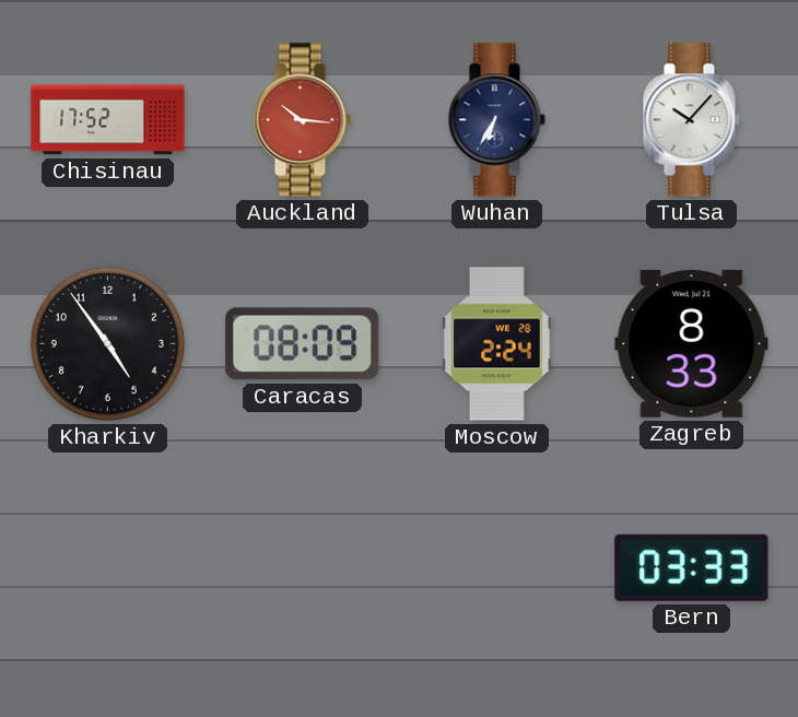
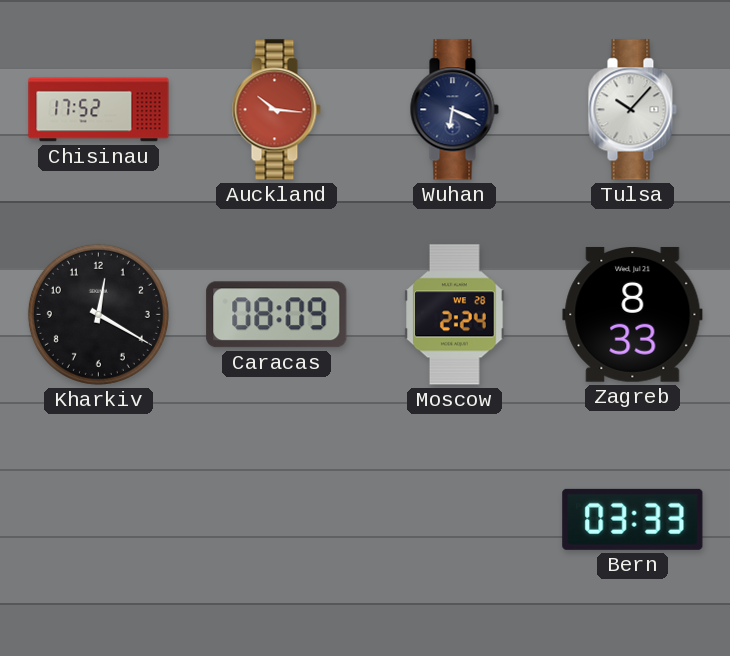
Wuhan: 6:35 -> 6:19 (454, 110)
Kharkiv: 4:54 -> 12:20 (98, 314)
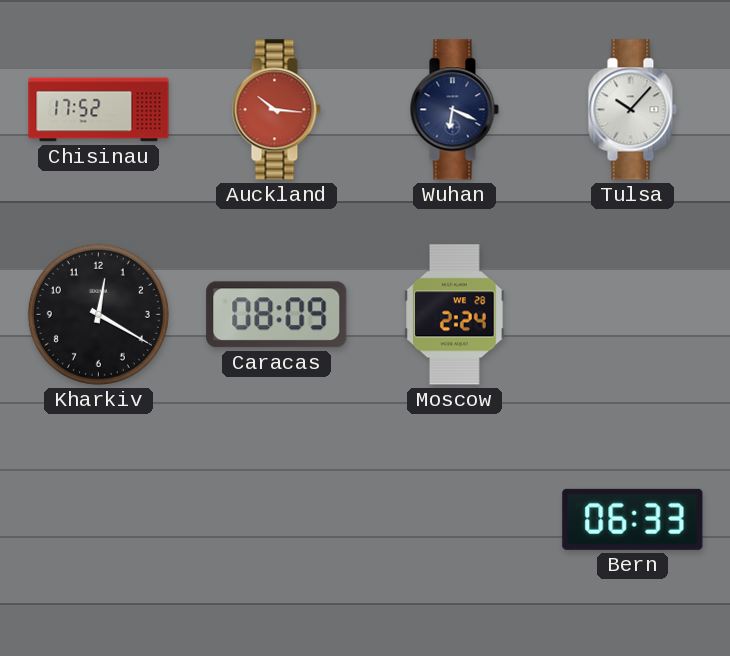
Zagreb: 8:33 -> none (633, 314)
Bern: 03:33 -> 06:33 (633, 519)
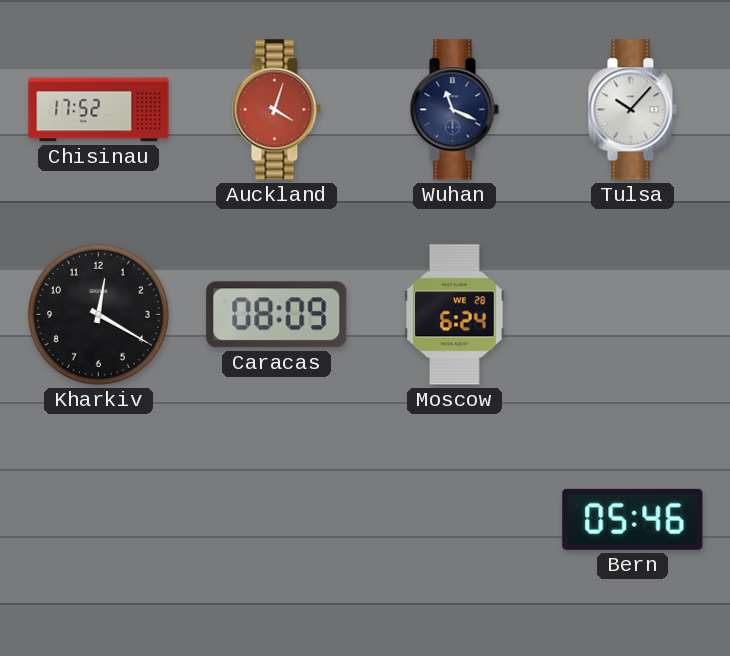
Auckland: 10:16 -> 4:03 (276, 110)
Wuhan: 6:19 -> 11:19 (454, 110)
Moscow: 2:24 -> 6:24 (455, 315)
Bern: 06:33 -> 05:46 (633, 519)
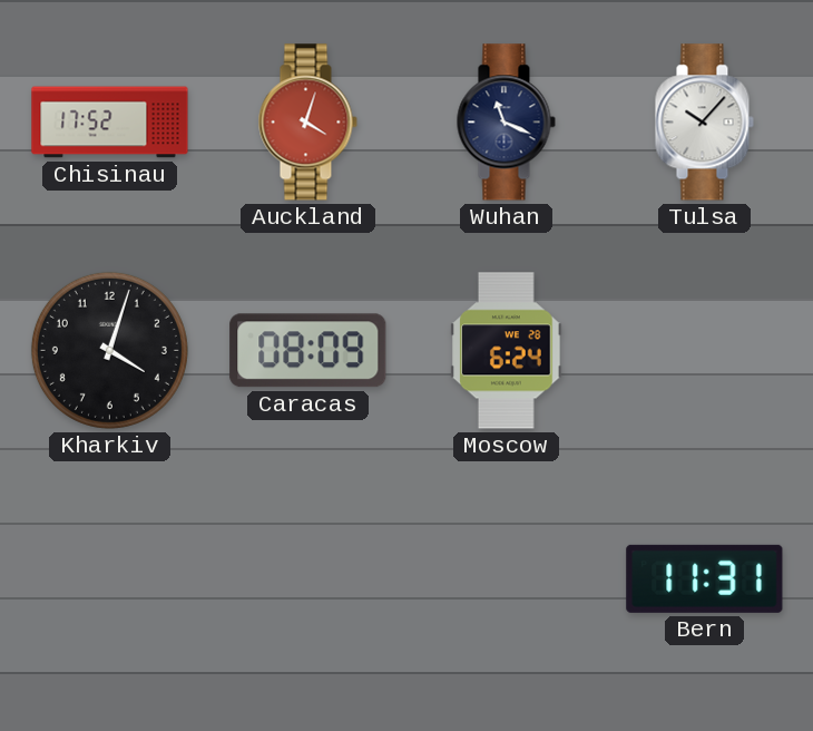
Kharkiv: 12:20 -> 4:03 (109, 350)
Bern: 05:46 -> 11:31 (705, 578)
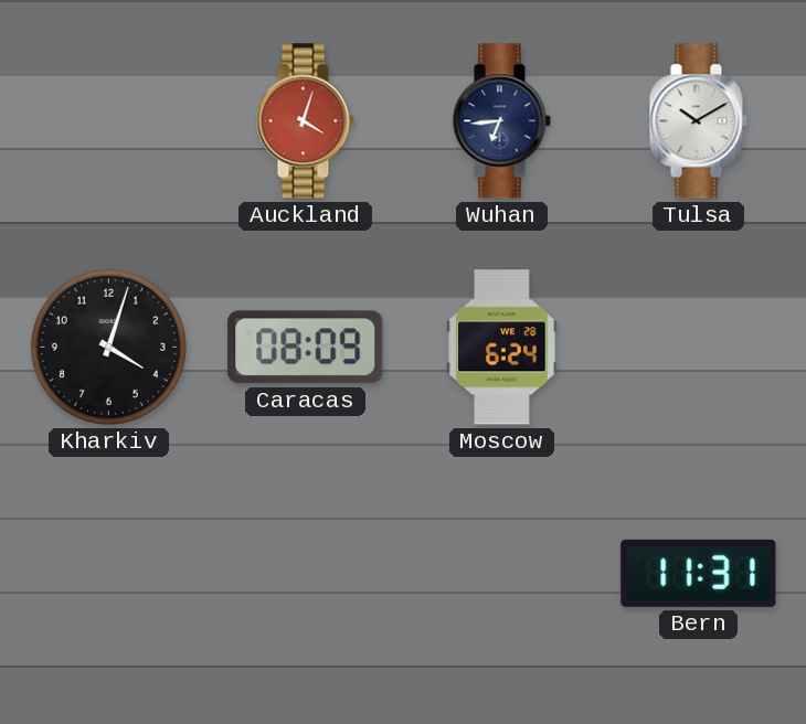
Chisinau: 17:52 -> none (110, 123)
Wuhan: 11:19 -> 6:44 (501, 121)
Tulsa: 10:07 -> 10:10 (698, 121)
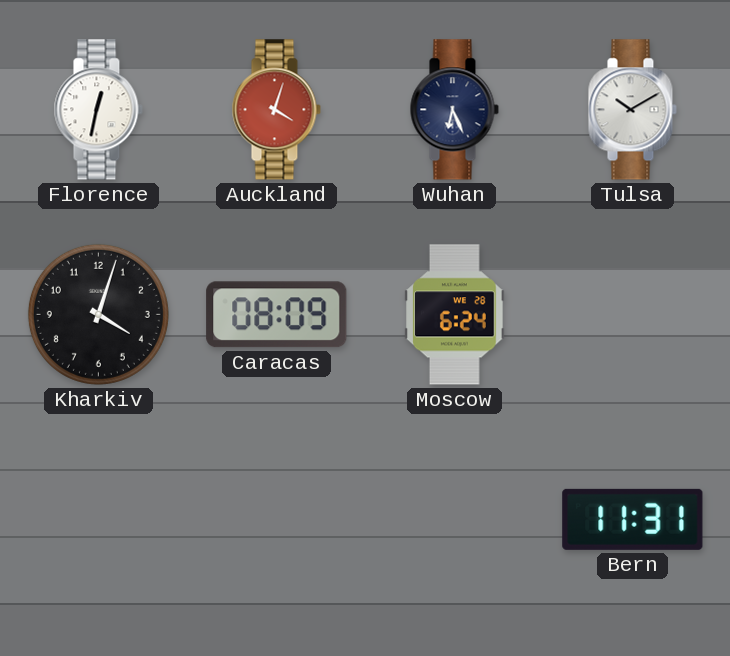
Florence: none -> 12:32 (98, 110)
Wuhan: 6:44 -> 6:26 (454, 110)
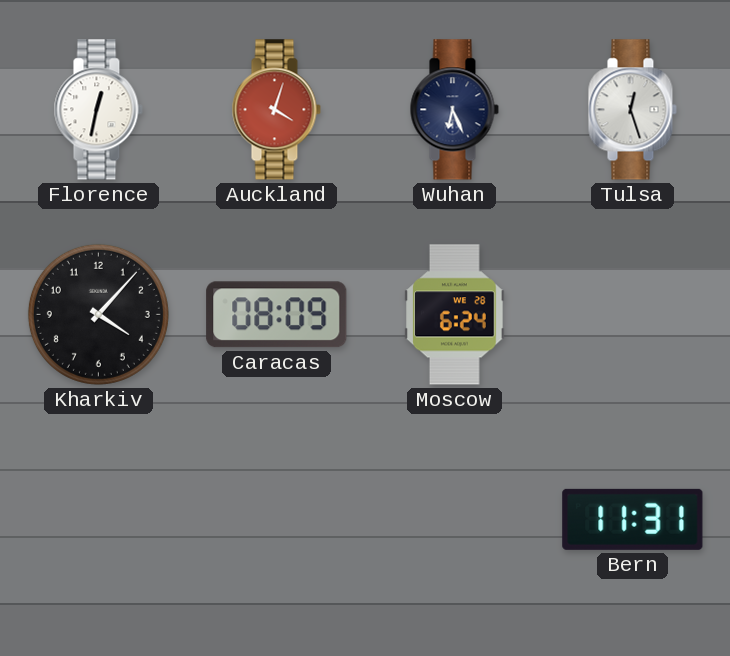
Tulsa: 10:10 -> 12:27 (632, 110)
Kharkiv: 4:03 -> 4:07 (98, 314)
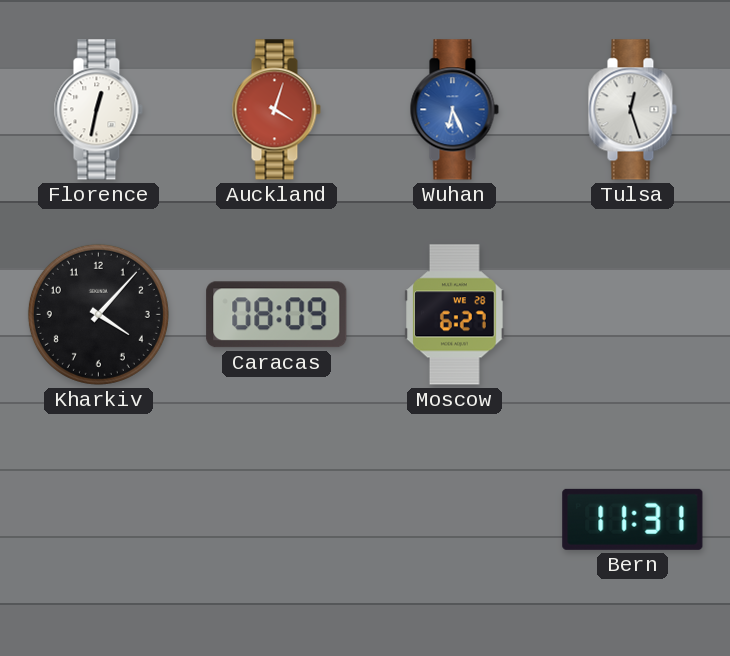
Wuhan dial: navy -> blue (454, 110)
Moscow: 6:24 -> 6:27 (455, 315)
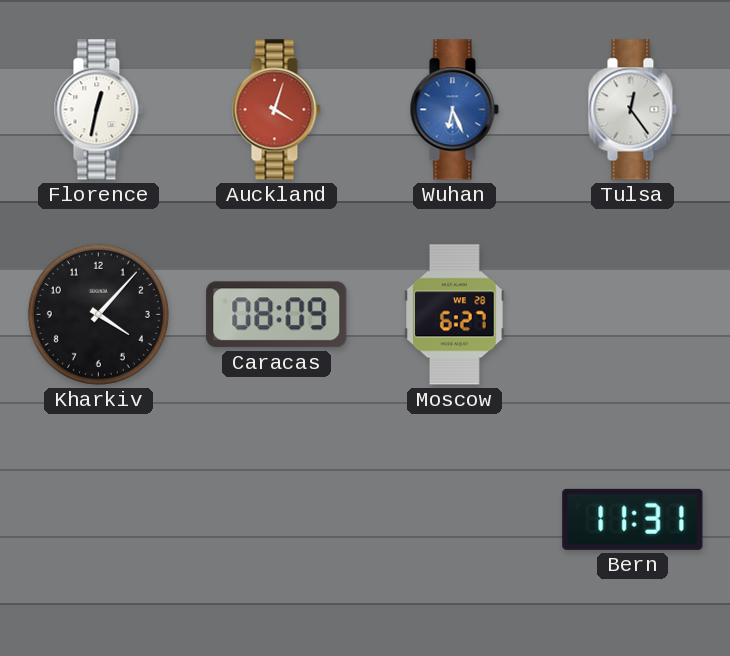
Tulsa: 12:27 -> 12:24 (632, 110)
